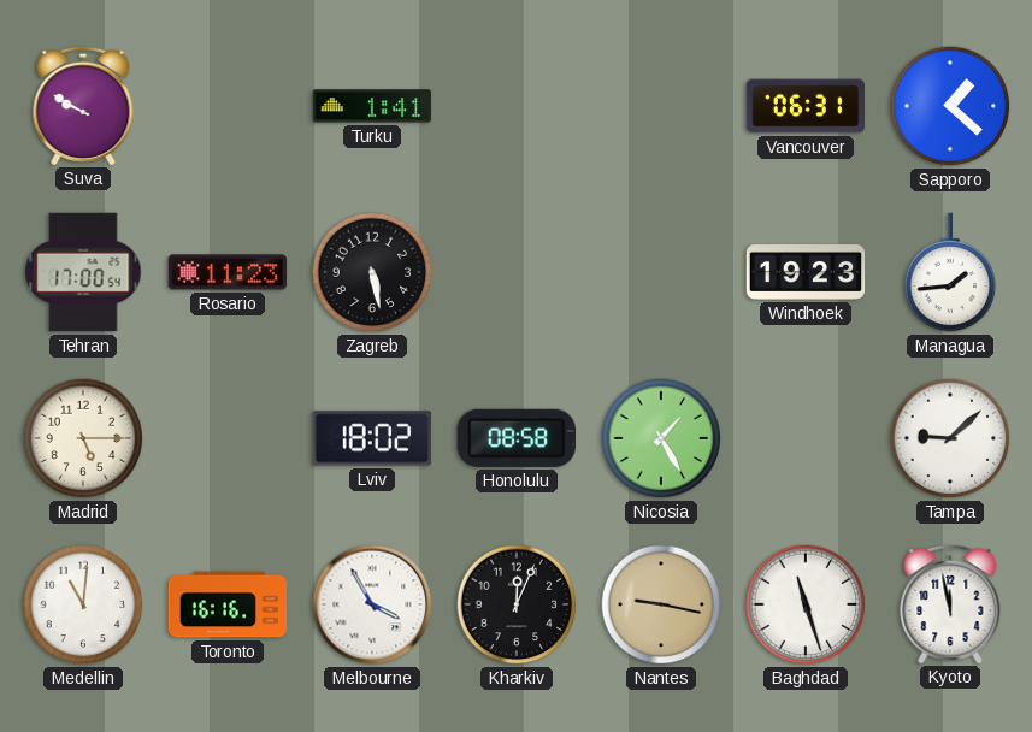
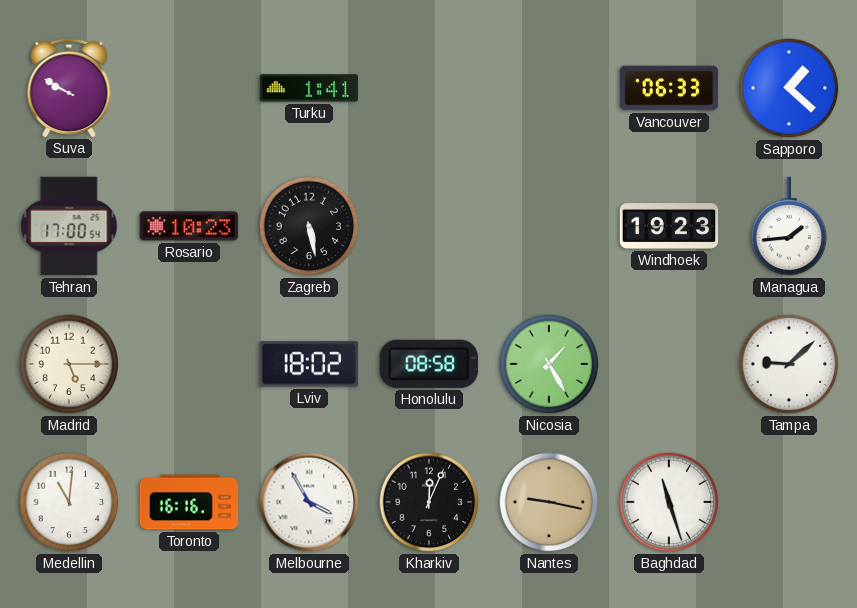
Vancouver: 06:31 -> 06:33 (669, 88)
Rosario: 11:23 -> 10:23 (189, 226)
Kyoto: 11:58 -> none (950, 603)
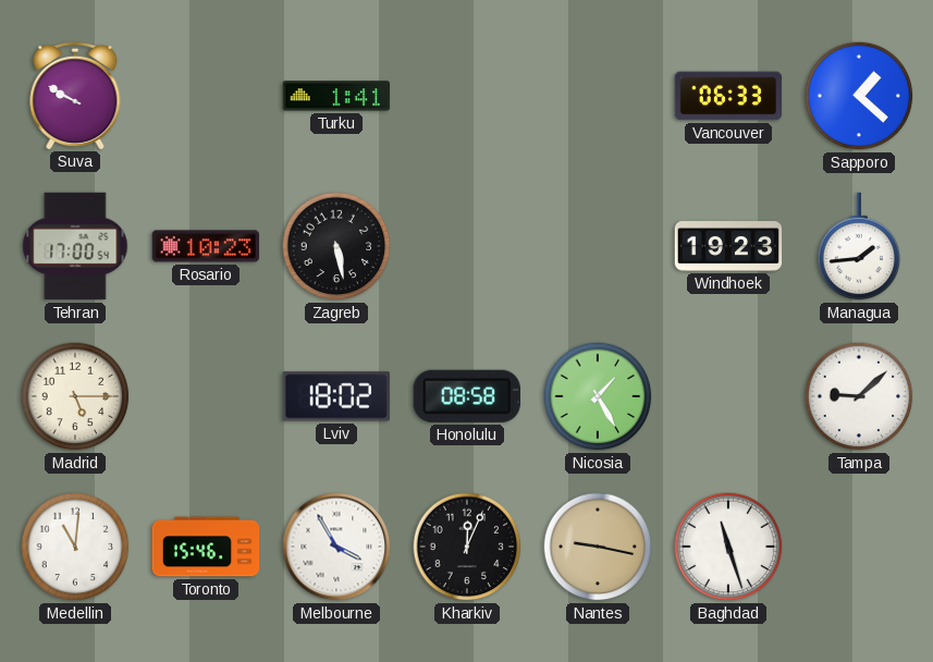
Toronto: 16:16 -> 15:46 (206, 547)
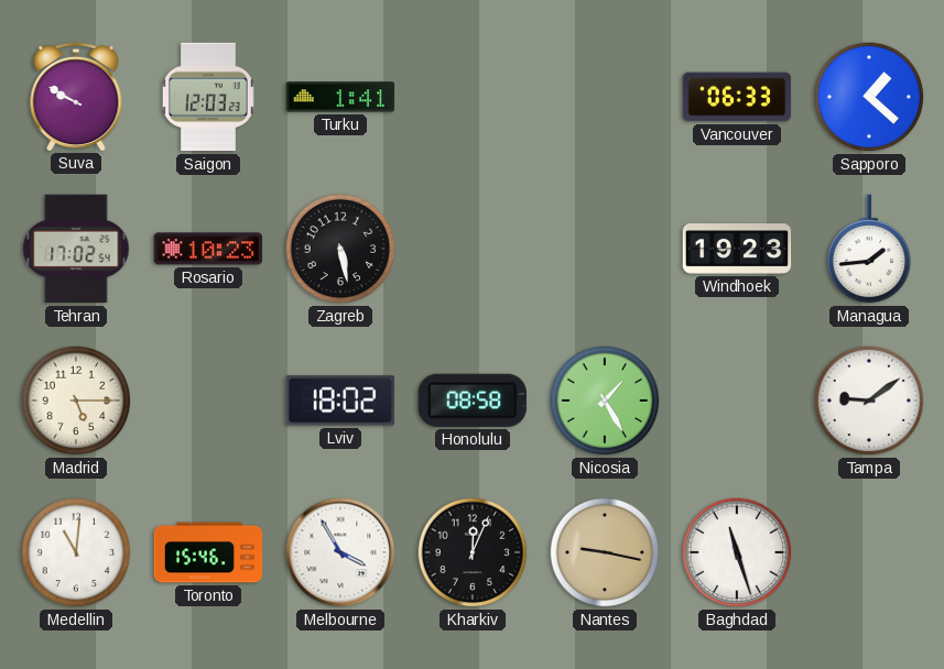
Saigon: none -> 12:03 (208, 97)
Tehran: 17:00 -> 17:02 (76, 249)
Tampa: 9:08 -> 9:09 (869, 401)
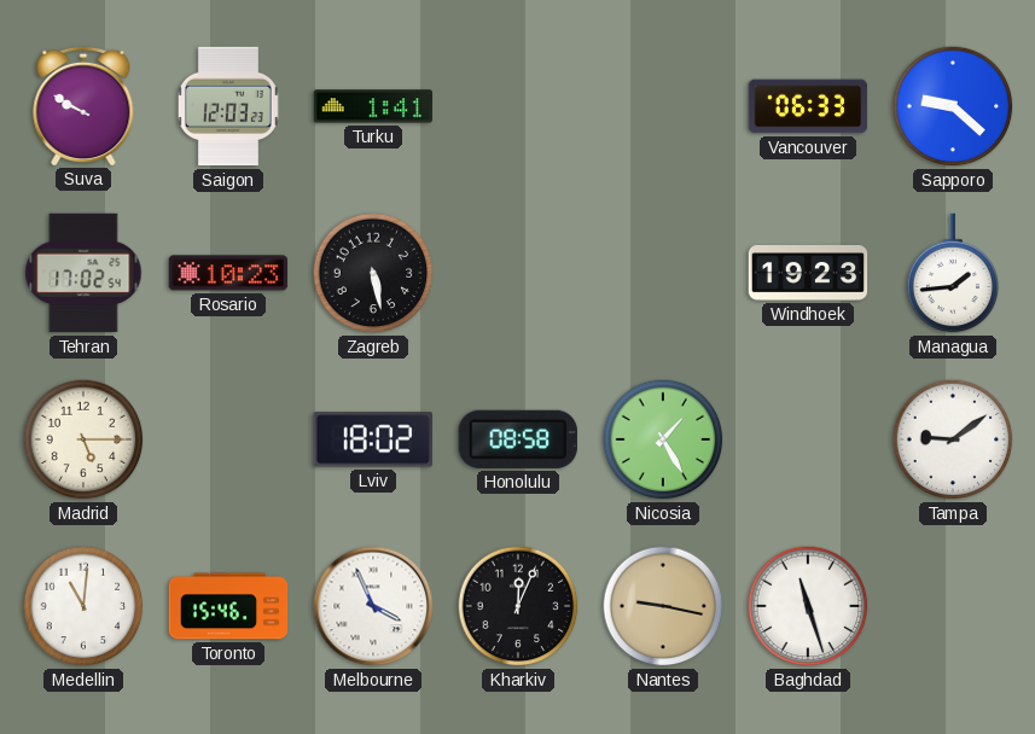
Sapporo: 1:22 -> 9:22 (953, 106)
Melbourne: 3:55 -> 3:56 (373, 606)
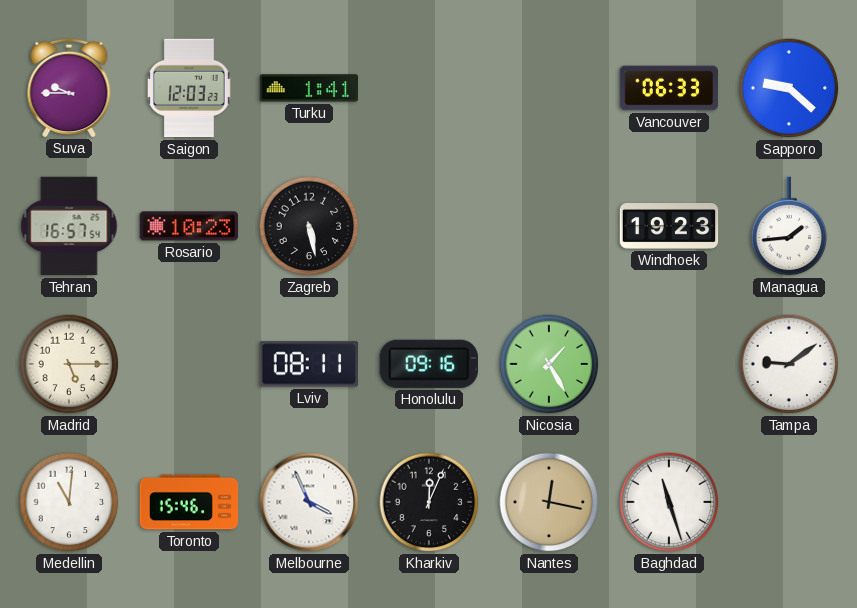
Suva: 9:50 -> 9:45 (69, 87)
Tehran: 17:02 -> 16:57 (69, 226)
Lviv: 18:02 -> 08:11 (308, 364)
Honolulu: 08:58 -> 09:16 (429, 364)
Nantes: 9:17 -> 12:17 (549, 502)
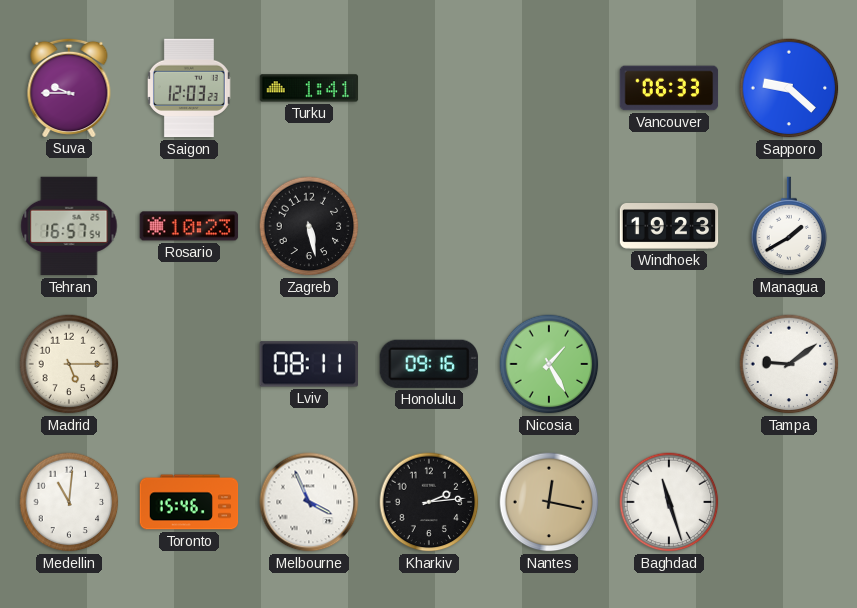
Managua: 1:44 -> 1:40 (789, 226)
Kharkiv: 12:04 -> 2:14 (429, 502)
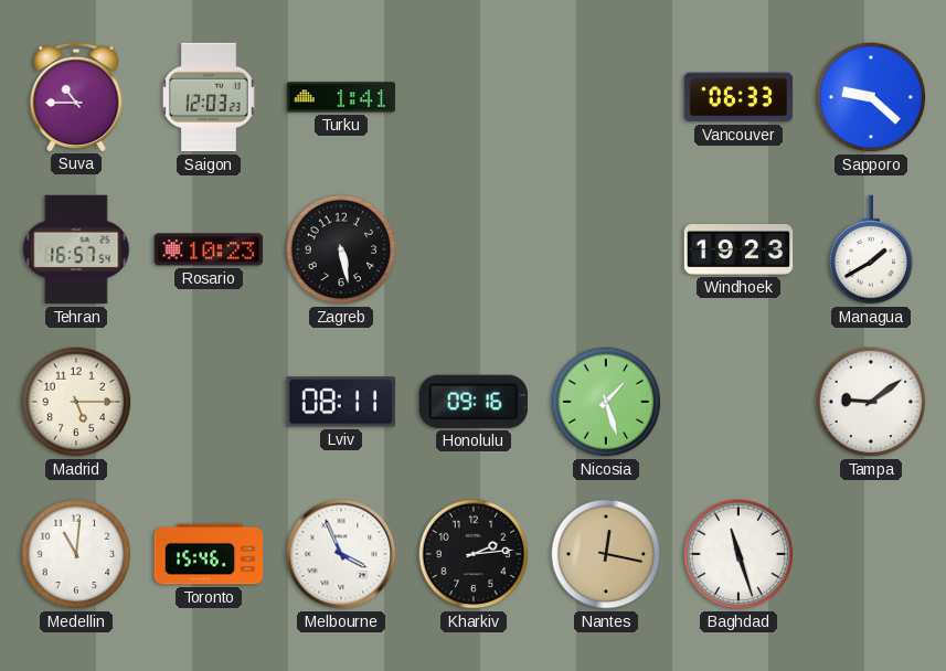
Suva: 9:45 -> 10:45 (76, 96)
Nicosia: 1:25 -> 1:27 (606, 402)
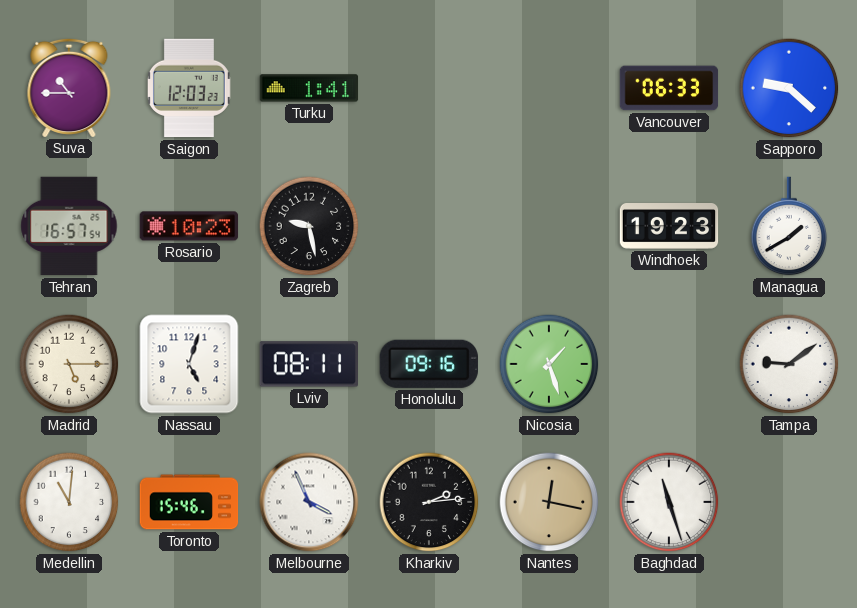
Zagreb: 5:28 -> 9:28 (309, 226)
Nassau: none -> 5:03 (189, 364)
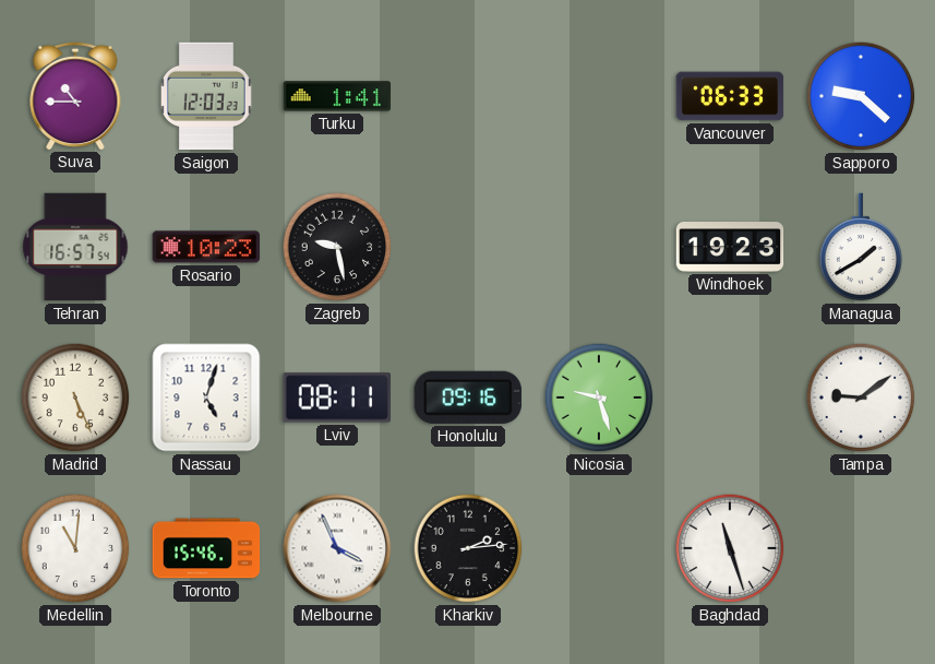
Madrid: 5:15 -> 5:26 (75, 398)
Nicosia: 1:27 -> 9:27 (599, 398)
Nantes: 12:17 -> none (549, 502)
